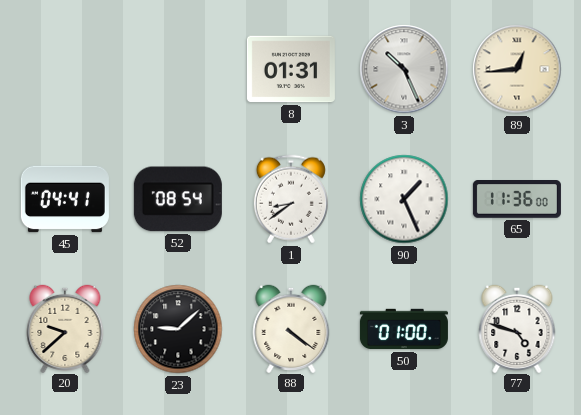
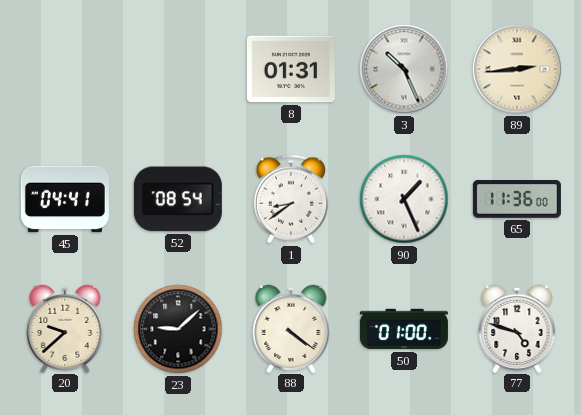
89: 12:44 -> 2:44 (517, 69)
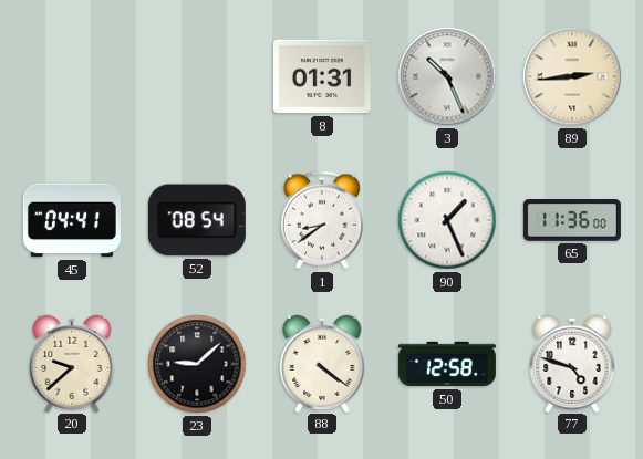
50: 01:00 -> 12:58 (447, 364)
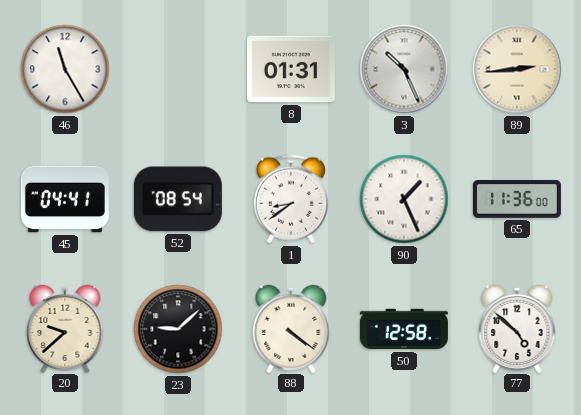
46: none -> 11:25 (65, 69)
77: 4:48 -> 4:52 (517, 328)
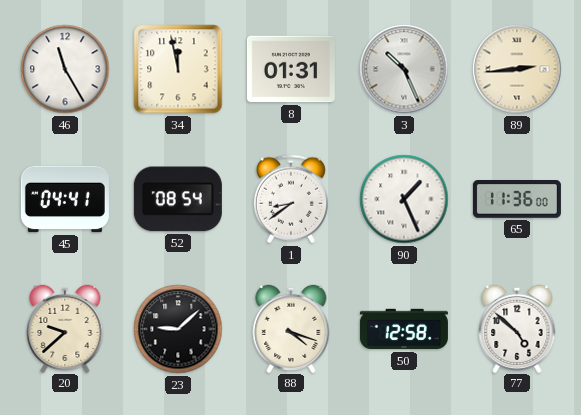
34: none -> 11:58 (178, 69)
88: 4:21 -> 4:18 (291, 328)
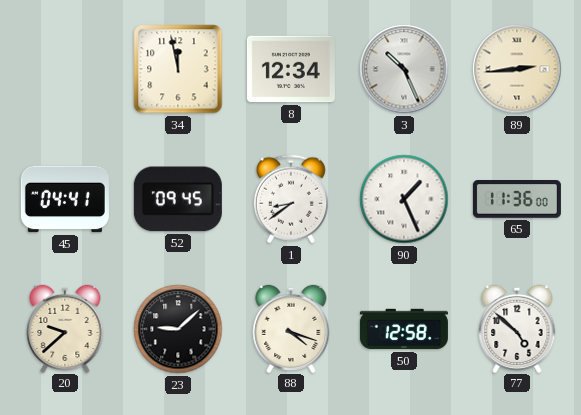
46: 11:25 -> none (65, 69)
8: 01:31 -> 12:34 (291, 69)
52: 08:54 -> 09:45 (178, 199)
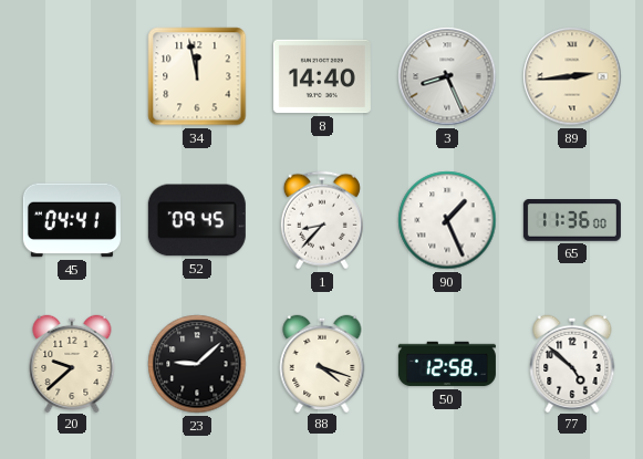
8: 12:34 -> 14:40 (322, 76)
3: 10:26 -> 8:26 (447, 76)
1: 8:39 -> 8:37 (322, 220)
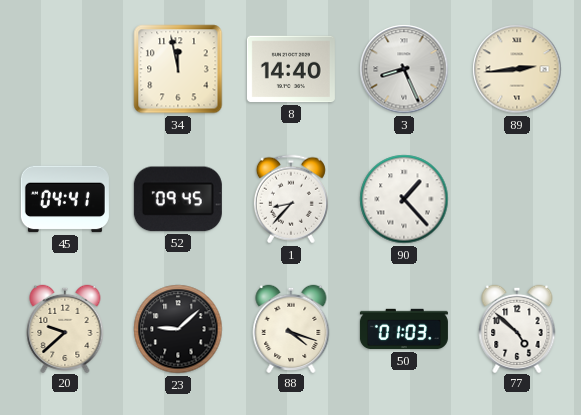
90: 1:26 -> 1:23 (404, 199)
65: 11:36 -> none (572, 221)
50: 12:58 -> 01:03 (404, 329)
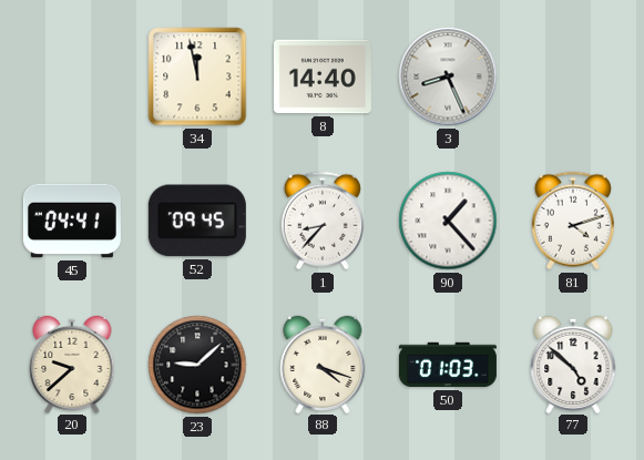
89: 2:44 -> none (517, 69)
81: none -> 4:12 (573, 221)
